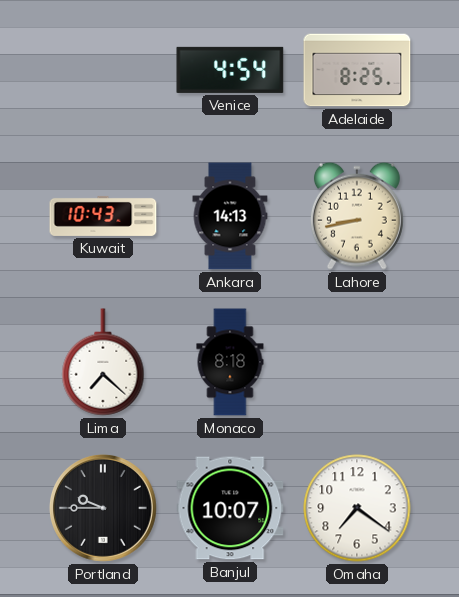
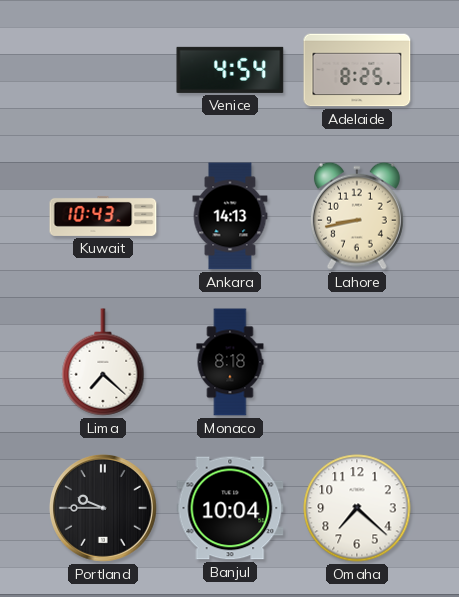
Banjul: 10:07 -> 10:04 (230, 508)
Omaha: 7:21 -> 7:22 (357, 508)
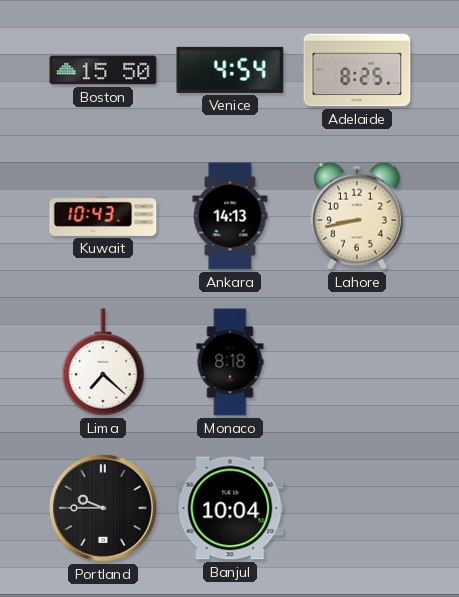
Boston: none -> 15:50 (103, 70)
Omaha: 7:22 -> none (357, 508)
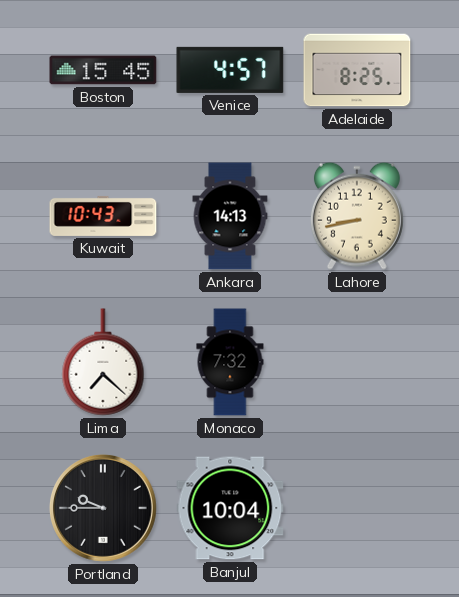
Boston: 15:50 -> 15:45 (103, 70)
Venice: 4:54 -> 4:57 (230, 70)
Monaco: 8:18 -> 7:32 (230, 362)
